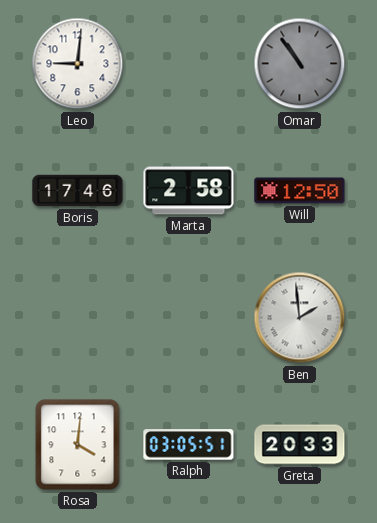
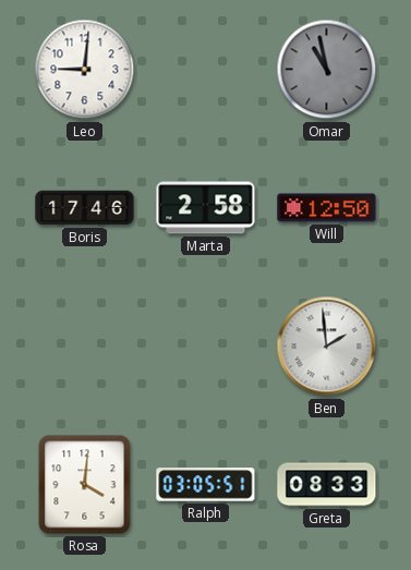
Omar: 10:54 -> 10:58 (327, 70)
Greta: 20:33 -> 08:33 (327, 485)
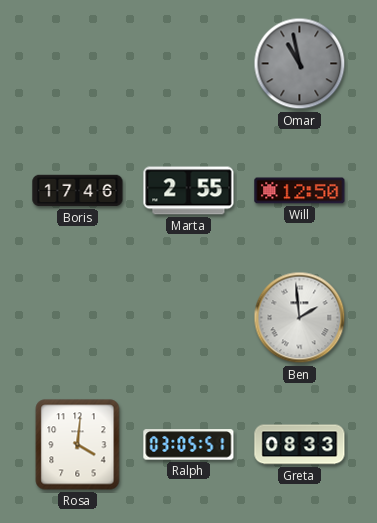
Leo: 9:01 -> none (85, 70)
Marta: 2:58 -> 2:55 (189, 191)
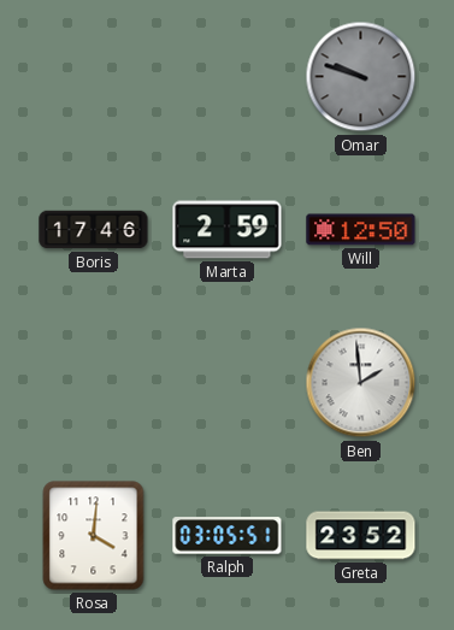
Omar: 10:58 -> 9:48 (361, 77)
Marta: 2:55 -> 2:59 (228, 230)
Greta: 08:33 -> 23:52 (361, 536)
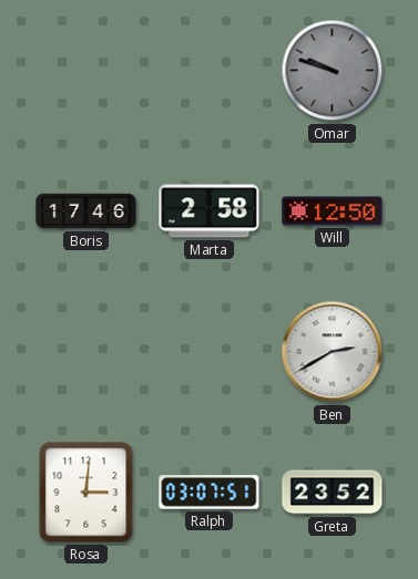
Marta: 2:59 -> 2:58 (210, 211)
Ben: 1:59 -> 2:40 (333, 352)
Rosa: 4:01 -> 3:01 (86, 493)
Ralph: 03:05 -> 03:07 (210, 493)
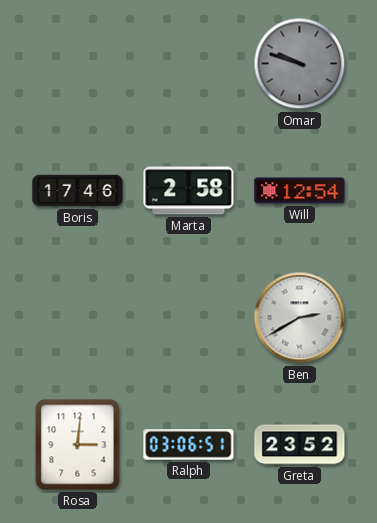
Will: 12:50 -> 12:54 (300, 191)
Ralph: 03:07 -> 03:06 (189, 445)
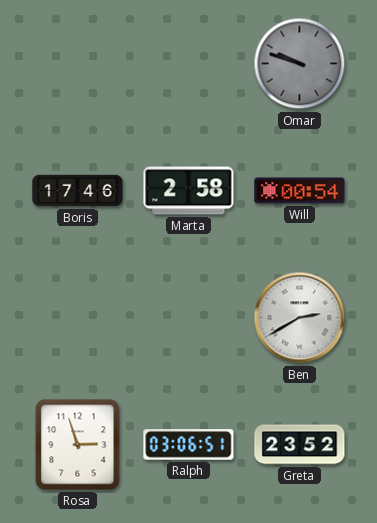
Will: 12:54 -> 00:54 (300, 191)
Rosa: 3:01 -> 2:57 (78, 445)
